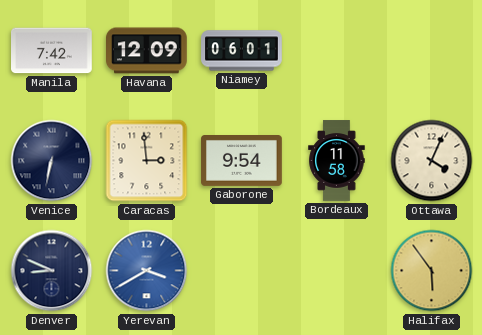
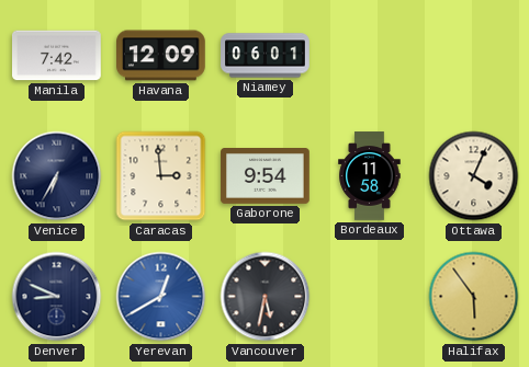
Venice: 6:32 -> 6:35 (57, 176)
Yerevan: 3:40 -> 12:40 (161, 297)
Vancouver: none -> 5:32 (266, 297)
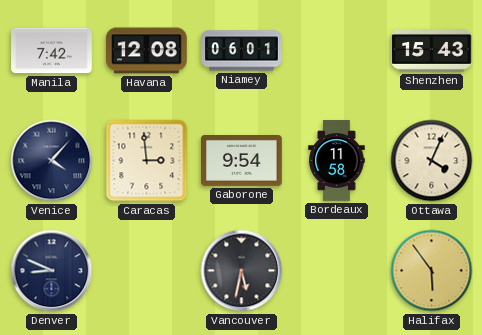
Havana: 12:09 -> 12:08 (147, 51)
Shenzhen: none -> 15:43 (432, 51)
Venice: 6:35 -> 4:07 (52, 161)
Yerevan: 12:40 -> none (161, 297)
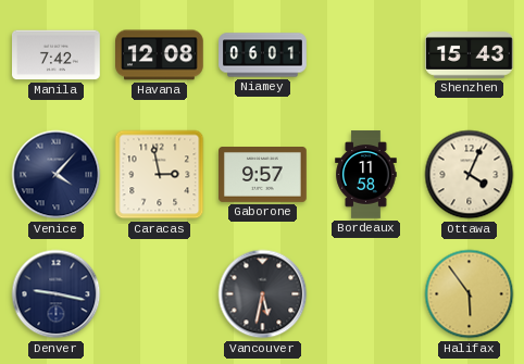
Caracas: 2:59 -> 2:58 (160, 175)
Gaborone: 9:54 -> 9:57 (263, 175)
Denver: 8:49 -> 9:17 (57, 294)
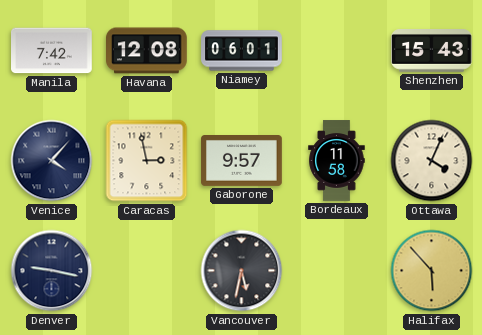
Halifax: 5:54 -> 5:53 (432, 271)
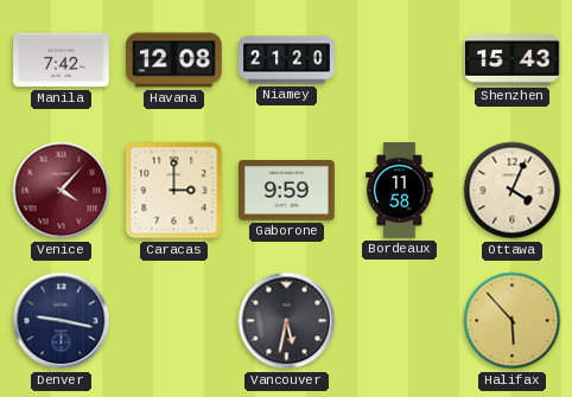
Niamey: 06:01 -> 21:20 (287, 60)
Venice dial: navy -> burgundy (62, 191)
Caracas: 2:58 -> 3:00 (174, 191)
Gaborone: 9:57 -> 9:59 (287, 191)
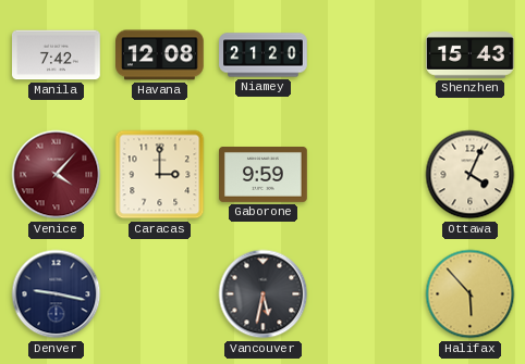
Bordeaux: 11:58 -> none (400, 191)
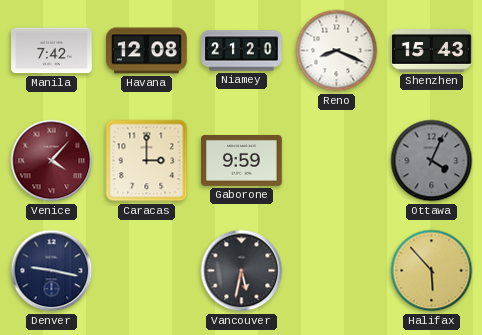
Reno: none -> 8:19 (337, 51)
Ottawa dial: cream -> grey (432, 161)
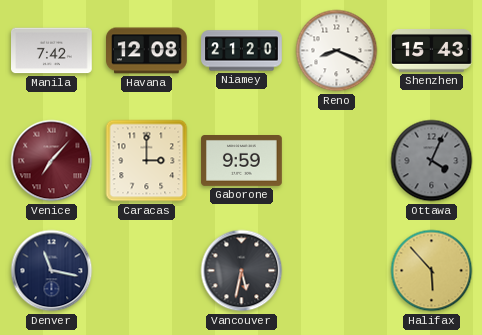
Venice: 4:07 -> 7:07 (52, 161)
Denver: 9:17 -> 11:17 (52, 271)
